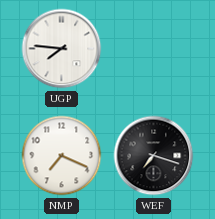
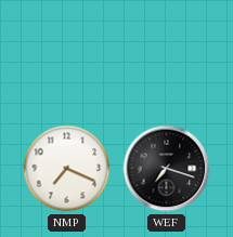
UGP: 7:46 -> none (62, 49)
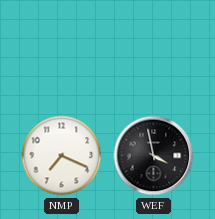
WEF: 7:18 -> 3:58 (154, 156)
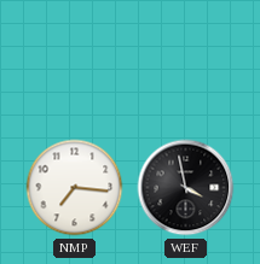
NMP: 7:19 -> 7:16 (75, 188)
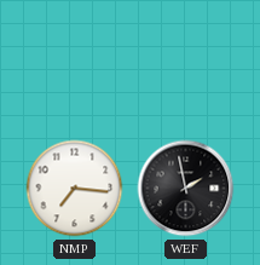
WEF: 3:58 -> 1:58 (186, 189)
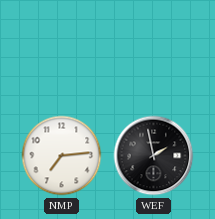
NMP: 7:16 -> 7:14 (62, 156)
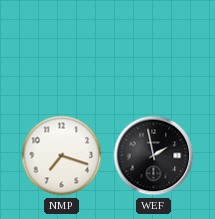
NMP: 7:14 -> 7:18 (62, 156)
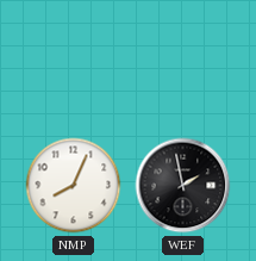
NMP: 7:18 -> 8:04 (74, 186)
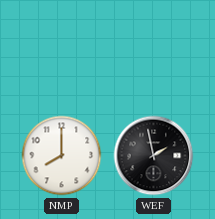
NMP: 8:04 -> 8:00 (62, 156)
